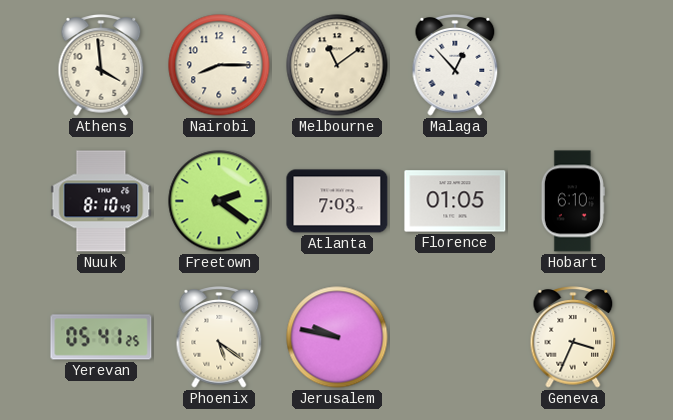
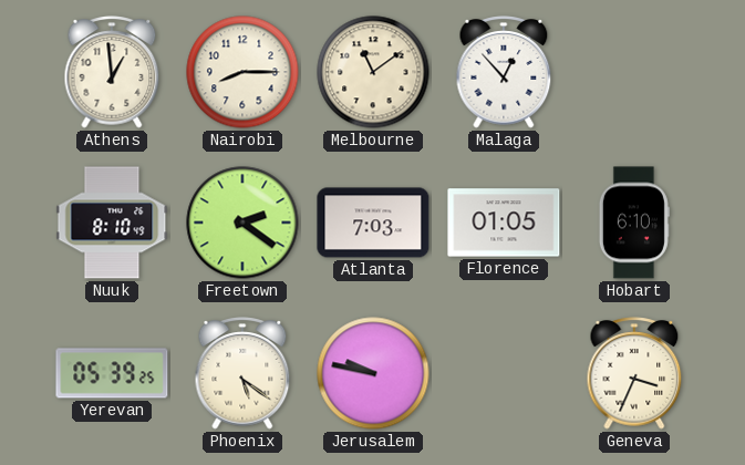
Athens: 3:59 -> 12:59 (112, 72)
Yerevan: 05:41 -> 05:39 (112, 373)
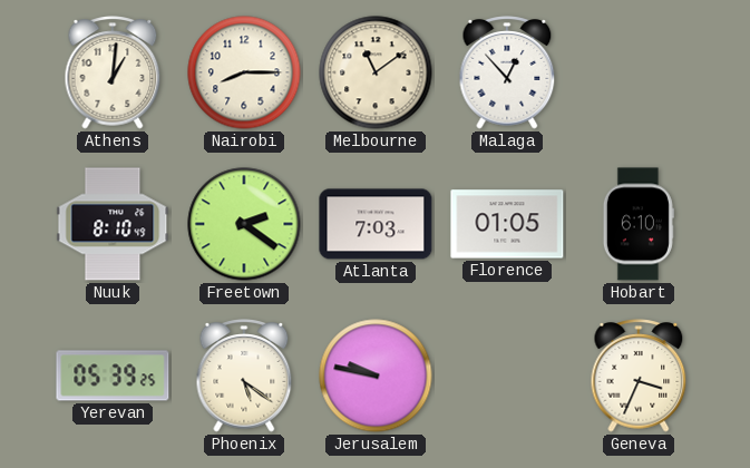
Athens: 12:59 -> 1:01 (113, 72)
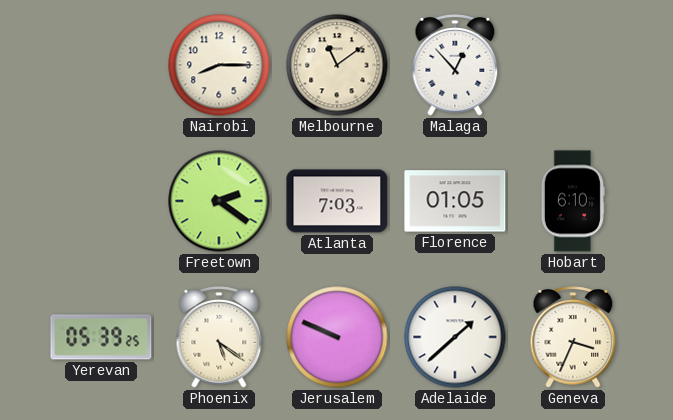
Athens: 1:01 -> none (113, 72)
Nuuk: 8:10 -> none (113, 224)
Jerusalem: 9:47 -> 9:49 (337, 337)
Adelaide: none -> 1:38 (455, 337)
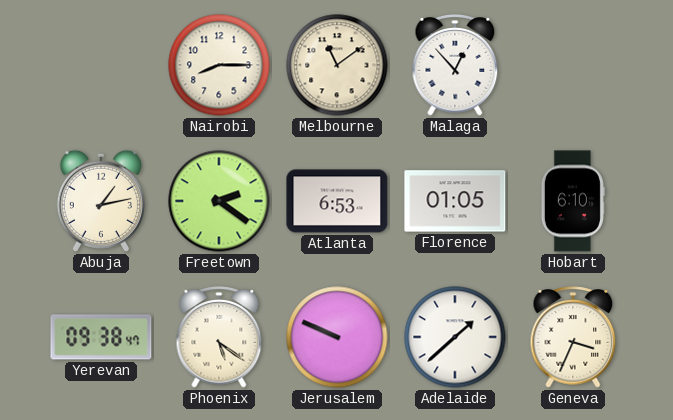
Abuja: none -> 1:13 (101, 201)
Atlanta: 7:03 -> 6:53 (337, 201)
Yerevan: 05:39 -> 09:38 (101, 337)
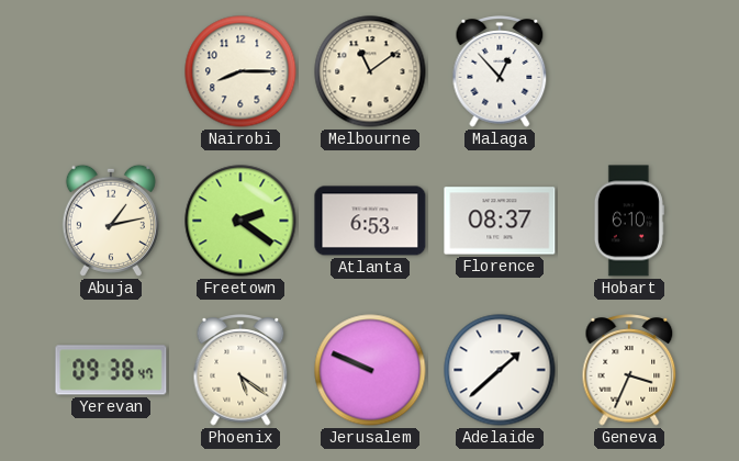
Florence: 01:05 -> 08:37 (500, 221)
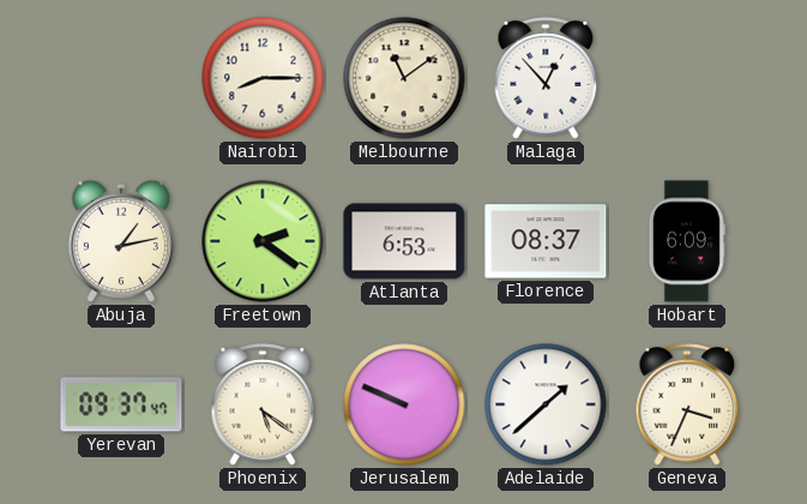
Hobart: 6:10 -> 6:09 (687, 241)
Yerevan: 09:38 -> 09:37 (121, 404)
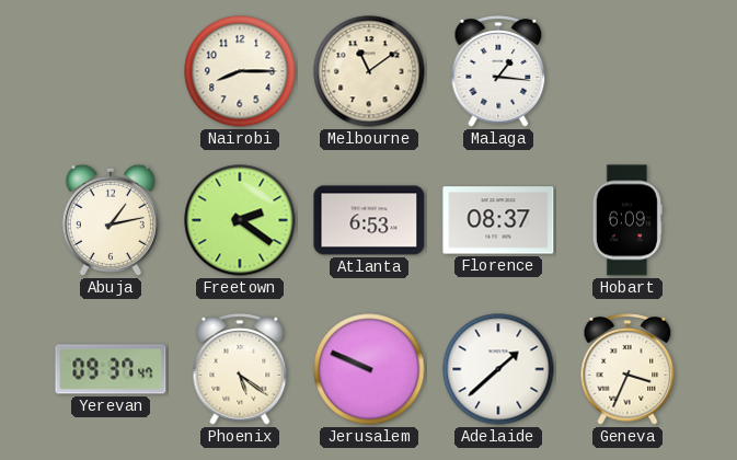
Malaga: 12:53 -> 1:16 (498, 71)
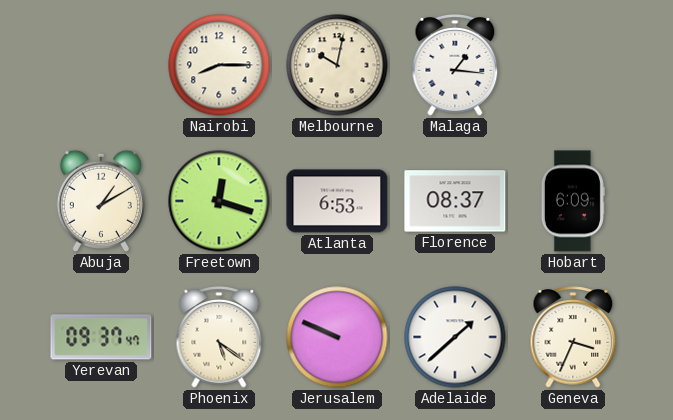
Melbourne: 11:09 -> 10:02 (337, 65)
Abuja: 1:13 -> 1:10 (101, 201)
Freetown: 2:21 -> 12:18 (219, 201)
